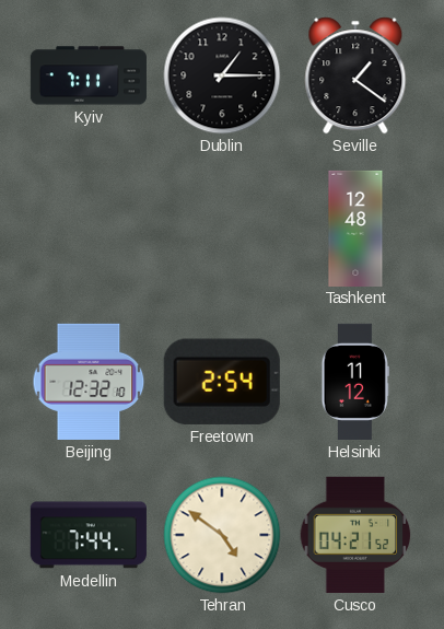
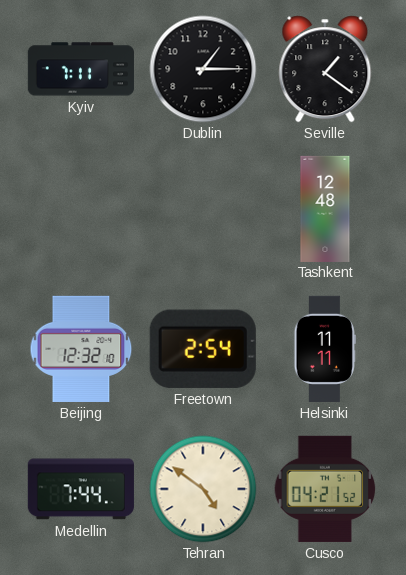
Helsinki: 11:12 -> 11:11 (325, 349)
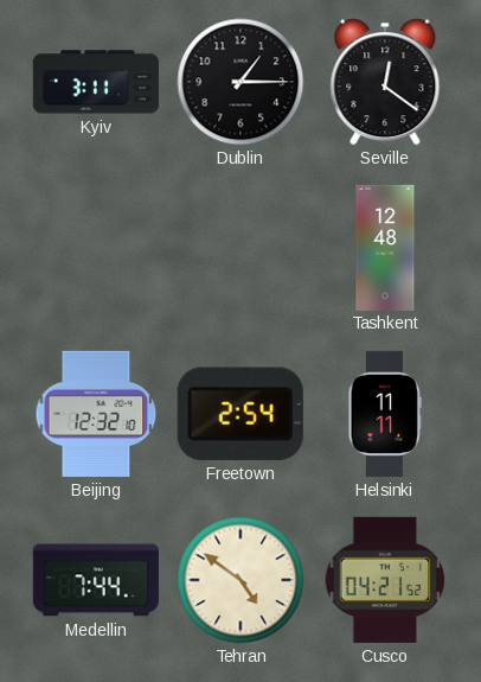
Kyiv: 7:11 -> 3:11 (96, 82)
Seville: 1:21 -> 12:21 (385, 82)
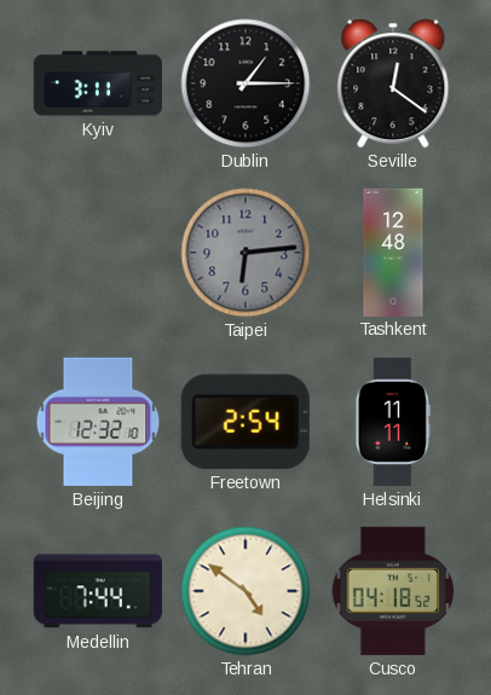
Taipei: none -> 6:14 (245, 253)
Cusco: 04:21 -> 04:18 (393, 591)
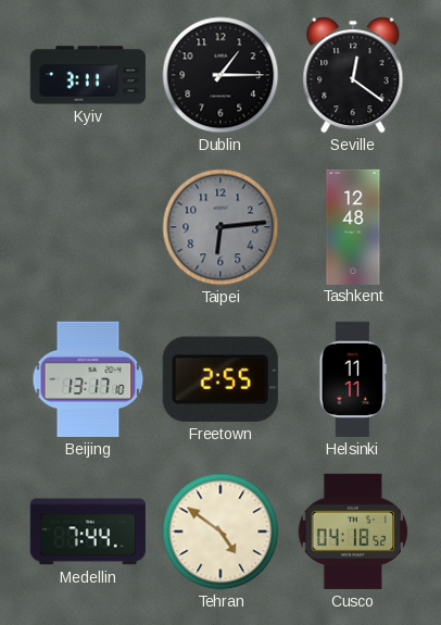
Beijing: 12:32 -> 13:17 (88, 379)
Freetown: 2:54 -> 2:55 (220, 379)
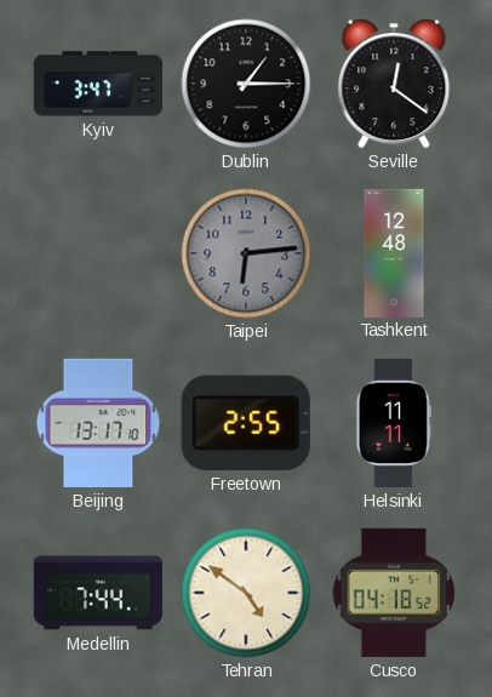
Kyiv: 3:11 -> 3:47 (98, 84)
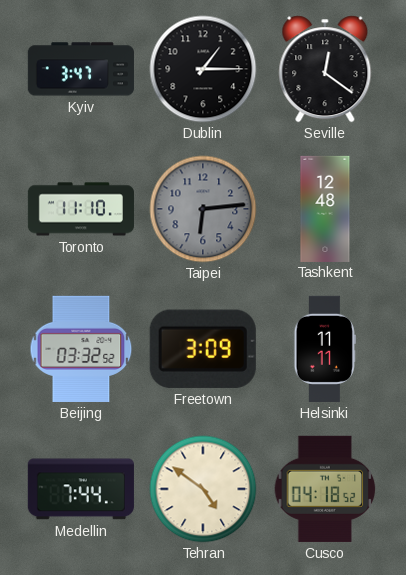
Toronto: none -> 11:10 (81, 209)
Beijing: 13:17 -> 03:32 (81, 349)
Freetown: 2:55 -> 3:09 (203, 349)
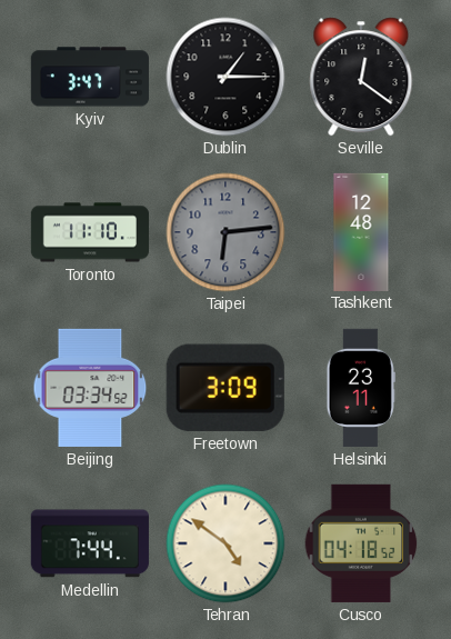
Beijing: 03:32 -> 03:34 (90, 388)
Helsinki: 11:11 -> 23:11 (361, 388)
